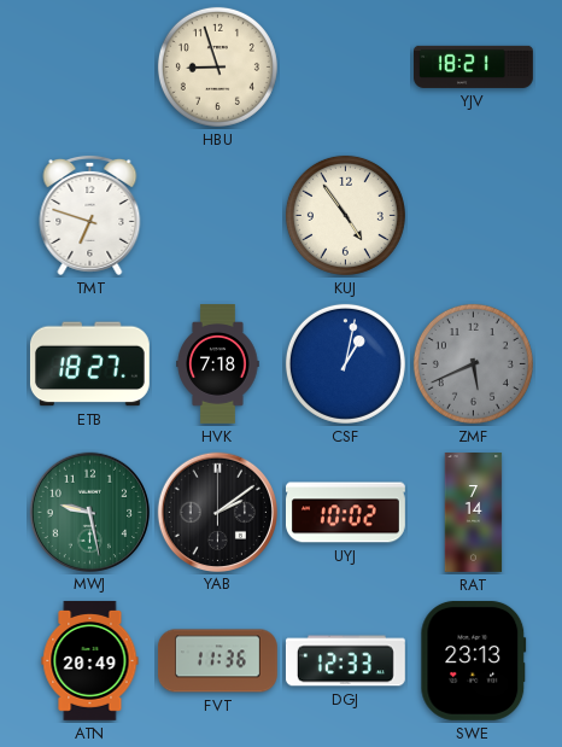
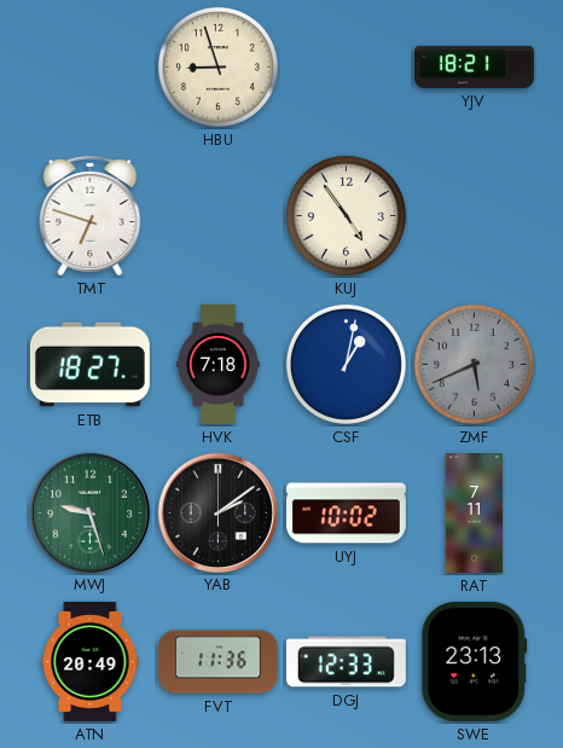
MWJ: 9:28 -> 9:27 (89, 512)
RAT: 7:14 -> 7:11 (475, 514)
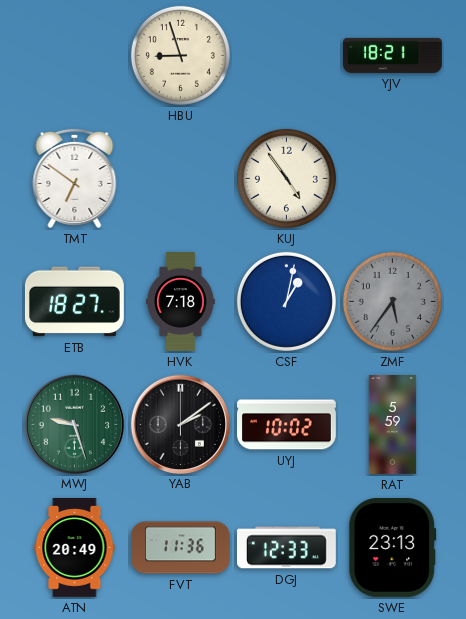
TMT: 6:48 -> 6:51 (75, 178)
ZMF: 5:41 -> 5:36 (392, 301)
RAT: 7:11 -> 5:59 (393, 425)
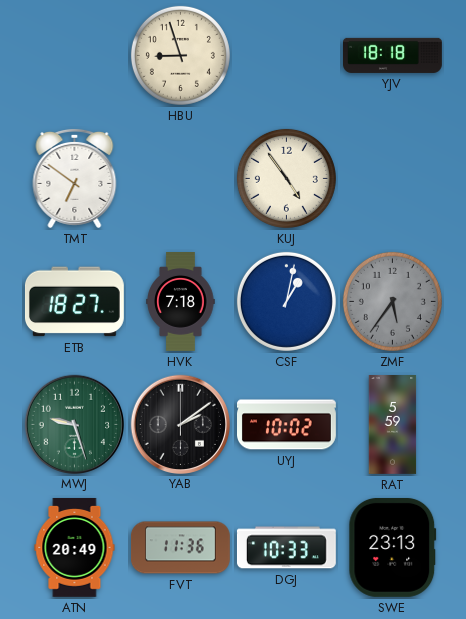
YJV: 18:21 -> 18:18 (393, 55)
DGJ: 12:33 -> 10:33 (286, 548)
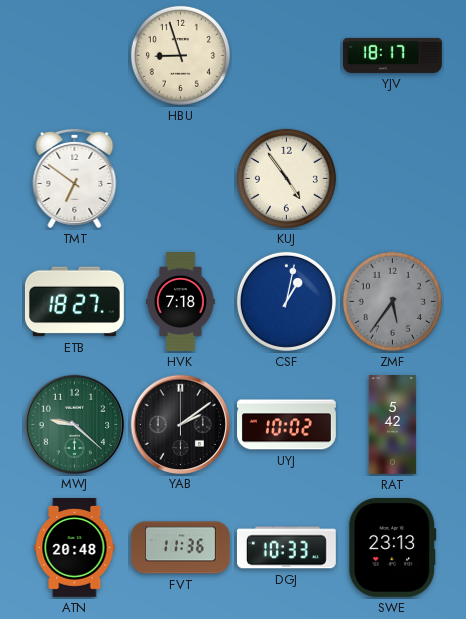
YJV: 18:18 -> 18:17 (393, 55)
MWJ: 9:27 -> 9:22 (74, 424)
RAT: 5:59 -> 5:42 (393, 425)
ATN: 20:49 -> 20:48 (75, 547)
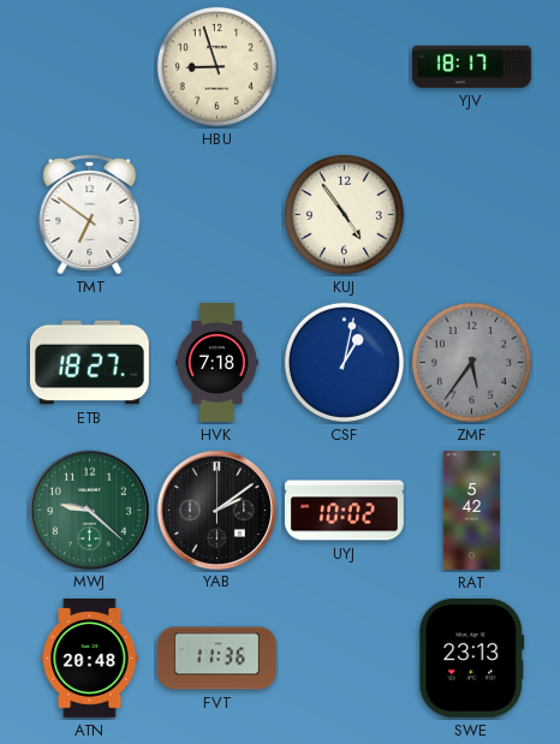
DGJ: 10:33 -> none (286, 548)
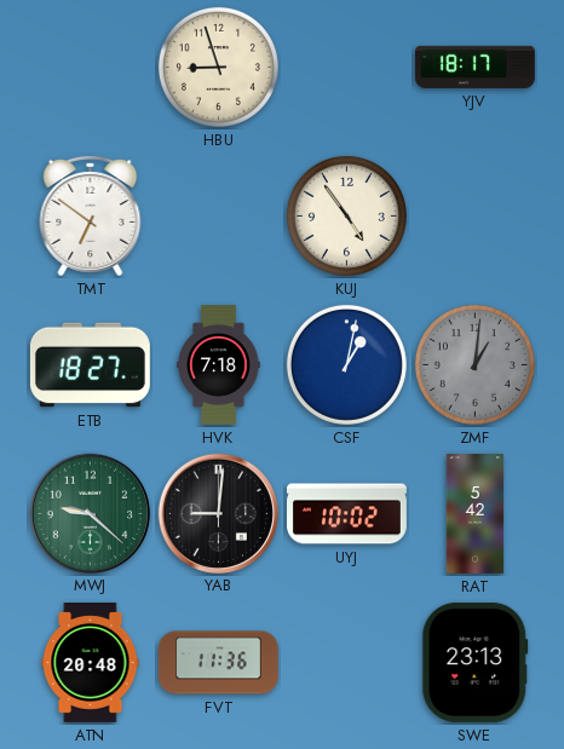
ZMF: 5:36 -> 1:01 (474, 364)
YAB: 2:09 -> 9:01 (218, 513)
